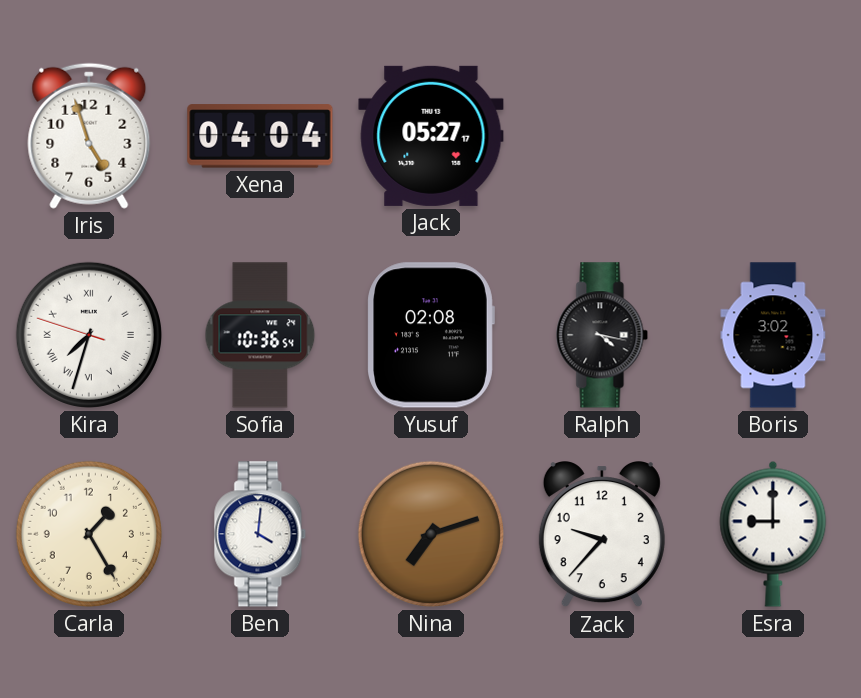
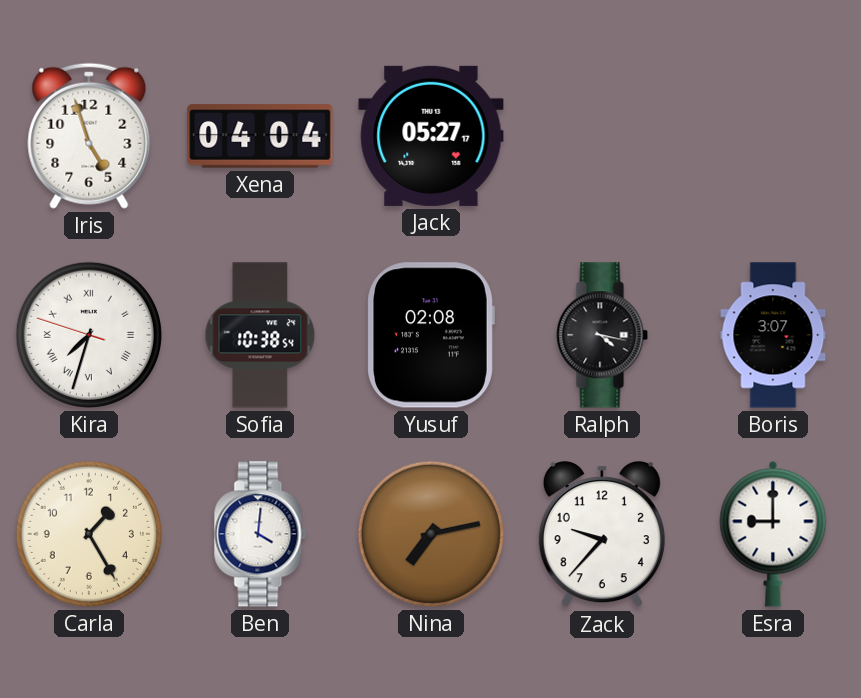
Sofia: 10:36 -> 10:38 (260, 335)
Boris: 3:02 -> 3:07 (773, 335)
Nina: 7:12 -> 7:13 (431, 534)
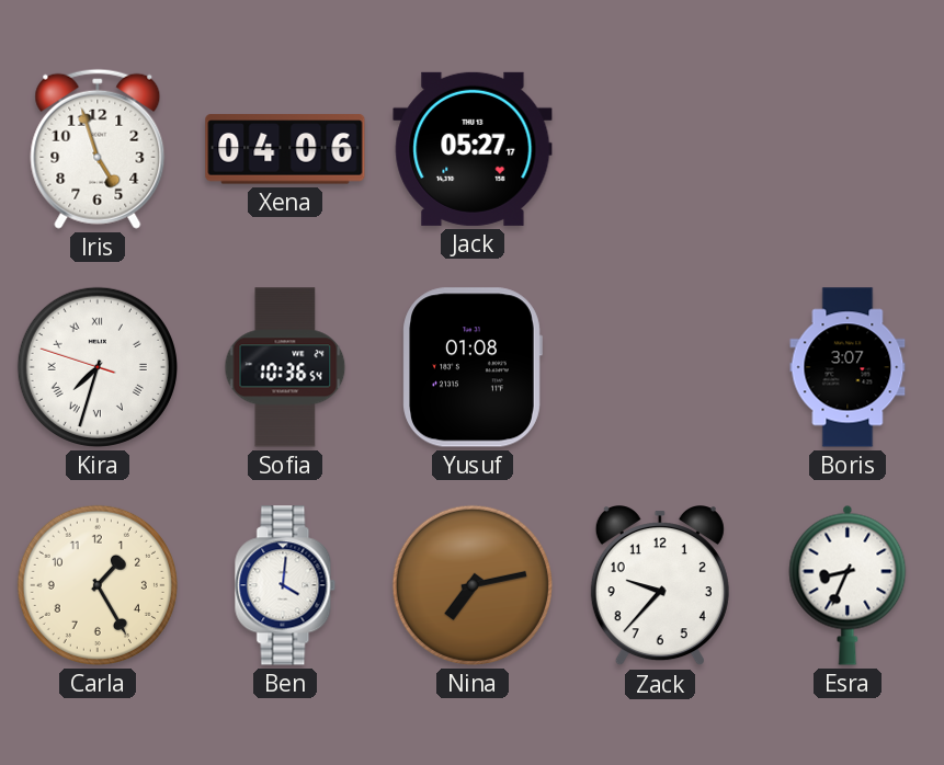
Xena: 04:04 -> 04:06 (285, 149)
Sofia: 10:38 -> 10:36 (285, 367)
Yusuf: 02:08 -> 01:08 (473, 367)
Ralph: 4:17 -> none (602, 335)
Esra: 9:00 -> 8:34 (848, 585)
